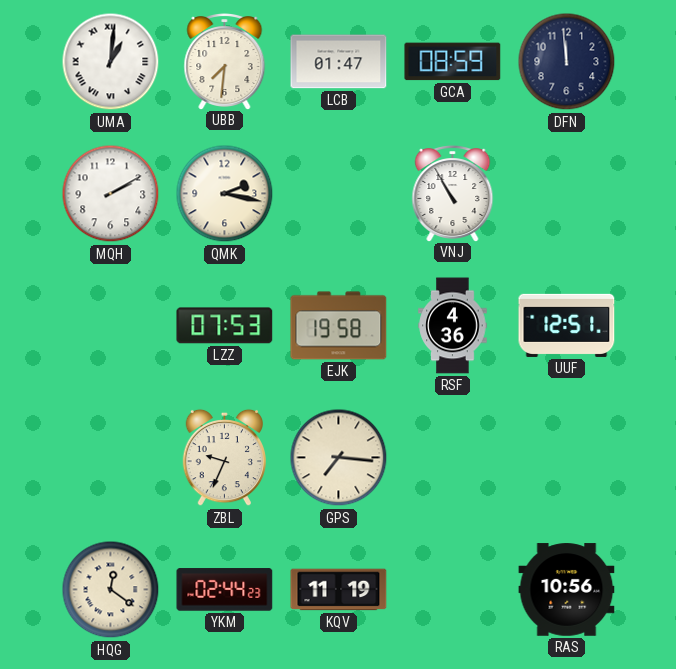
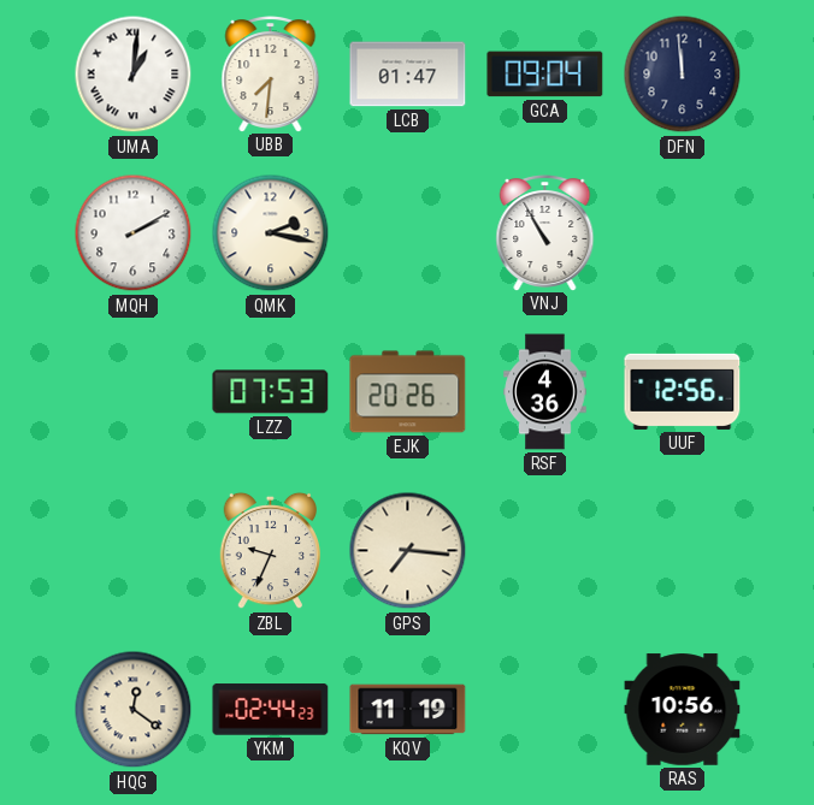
GCA: 08:59 -> 09:04 (545, 75)
EJK: 19:58 -> 20:26 (408, 392)
UUF: 12:51 -> 12:56 (683, 391)
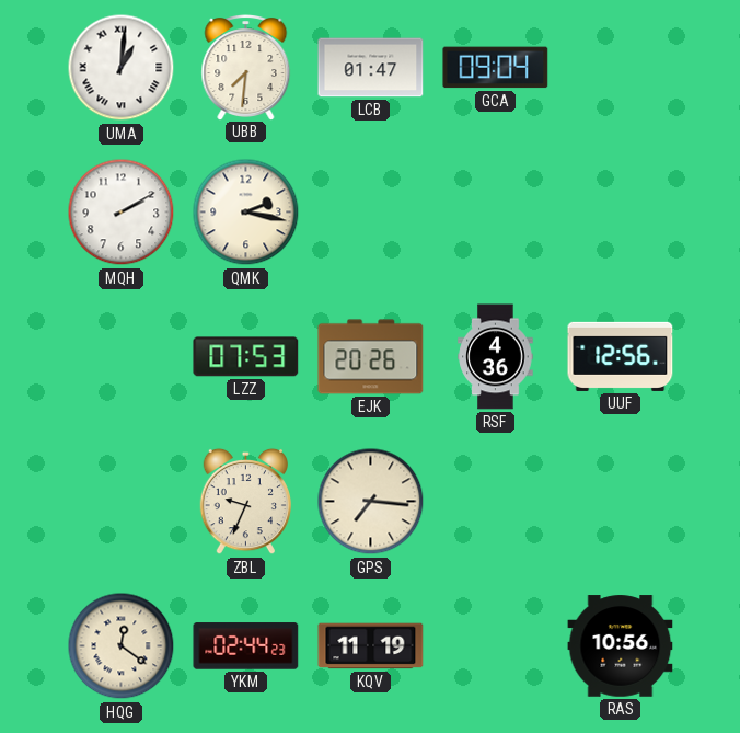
DFN: 11:59 -> none (683, 75)
VNJ: 10:55 -> none (545, 233)
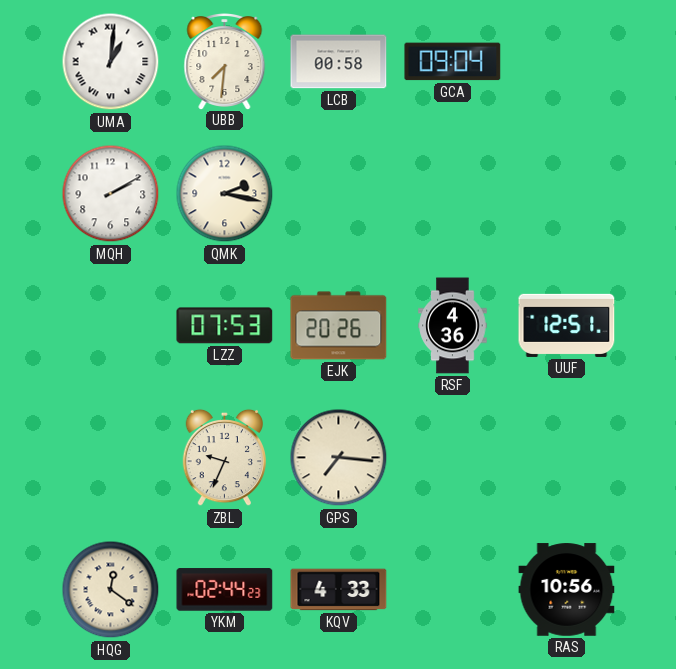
LCB: 01:47 -> 00:58 (339, 62)
UUF: 12:56 -> 12:51 (567, 325)
KQV: 11:19 -> 4:33 (339, 590)
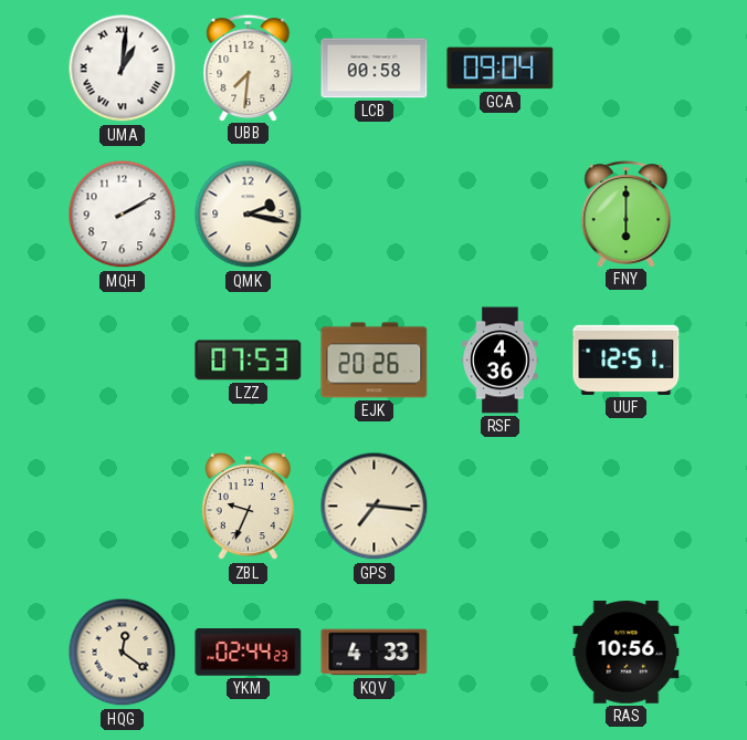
FNY: none -> 6:00 (627, 215)
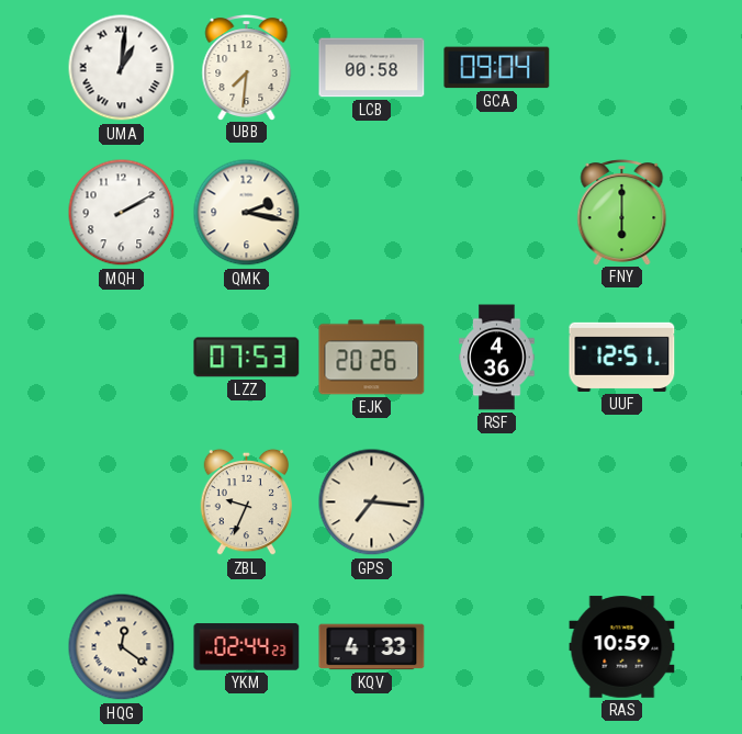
RAS: 10:56 -> 10:59 (622, 647)
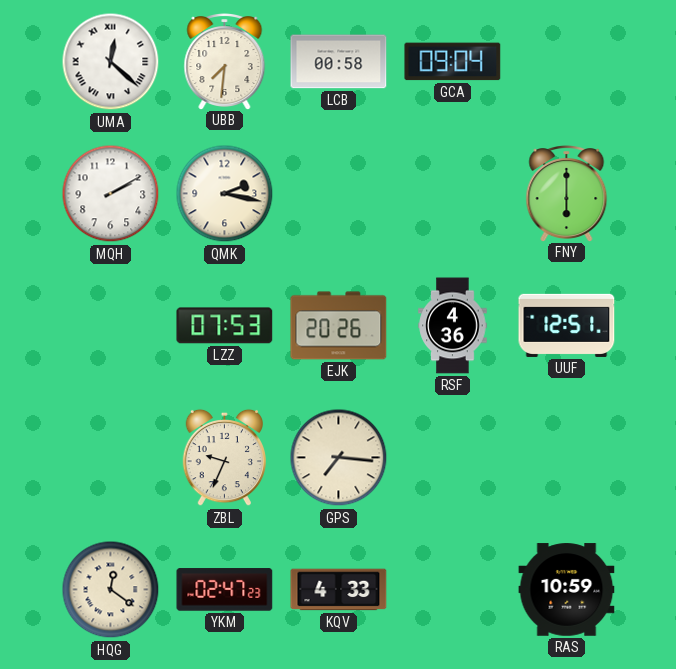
UMA: 1:01 -> 12:22 (111, 62)
YKM: 02:44 -> 02:47 (225, 590)
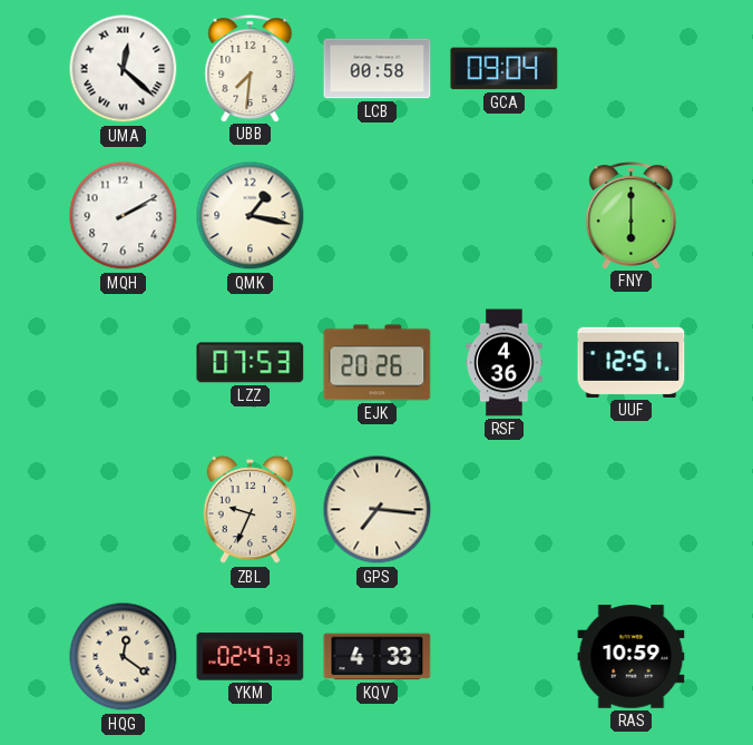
QMK: 2:17 -> 1:17 (251, 216)
